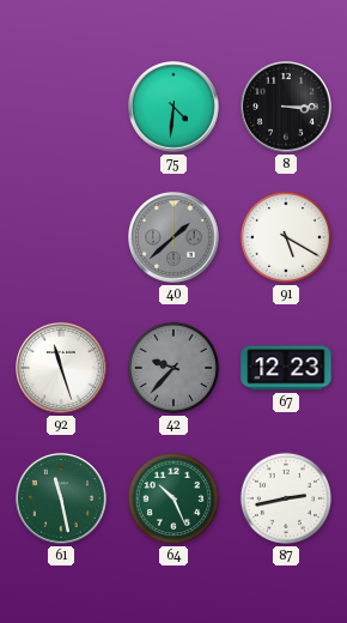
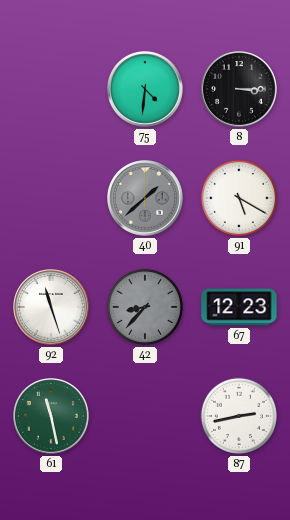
42: 9:37 -> 8:37 (145, 307)
64: 10:26 -> none (173, 498)
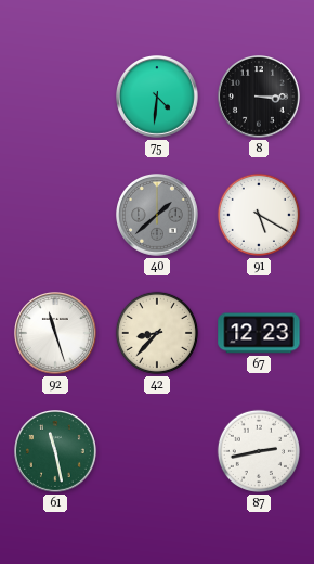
42 dial: grey -> cream (157, 333)
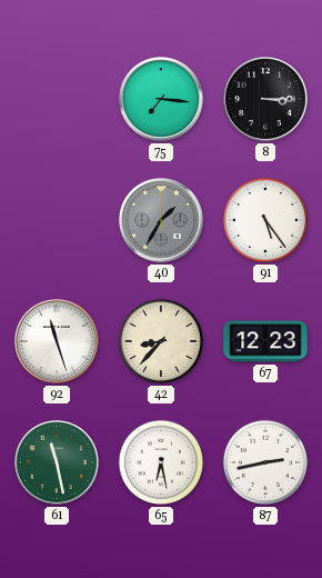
75: 4:31 -> 7:16 (162, 100)
40: 1:38 -> 1:35 (162, 221)
91: 5:20 -> 5:24 (265, 220)
65: none -> 6:28 (161, 462)
